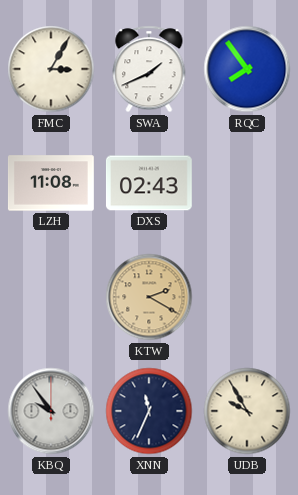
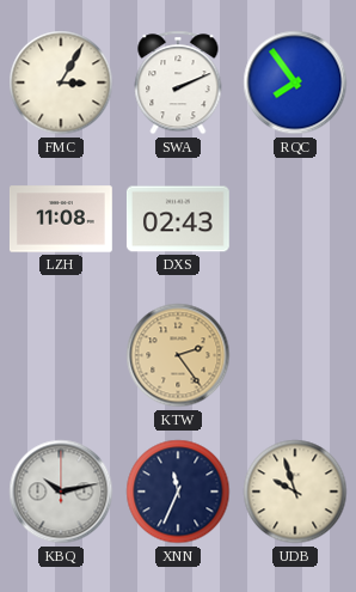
SWA: 1:41 -> 2:11 (178, 83)
KTW: 2:20 -> 2:24 (178, 355)
KBQ: 9:54 -> 10:13 (61, 492)
UDB: 9:55 -> 9:57 (295, 492)
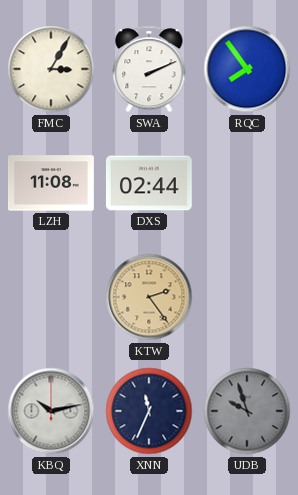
DXS: 02:43 -> 02:44 (149, 183)
UDB dial: cream -> grey (247, 411)
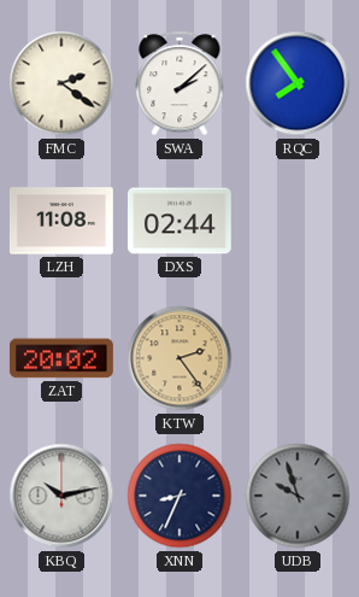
FMC: 3:05 -> 2:21 (61, 83)
SWA: 2:11 -> 2:08 (179, 83)
ZAT: none -> 20:02 (61, 358)
XNN: 11:34 -> 8:34 (179, 496)
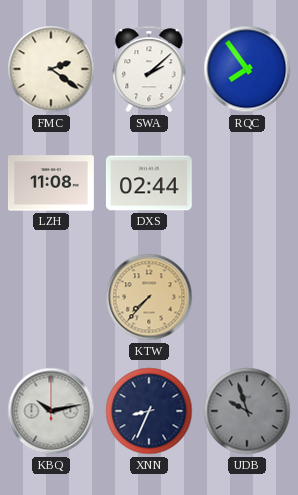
ZAT: 20:02 -> none (61, 358)
KTW: 2:24 -> 7:37 (149, 297)
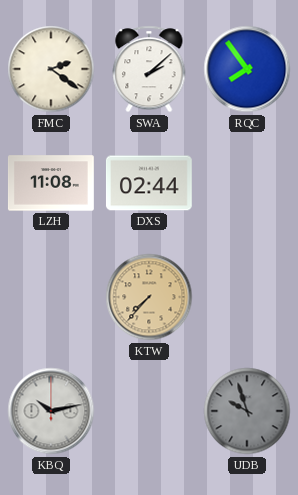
XNN: 8:34 -> none (149, 411)
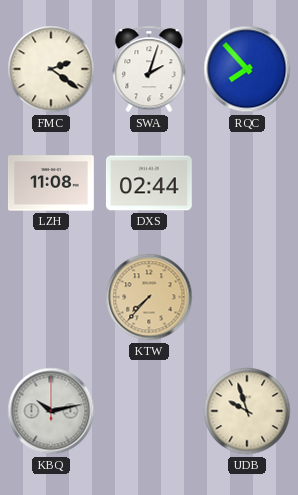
SWA: 2:08 -> 2:03 (149, 69)
RQC: 7:54 -> 7:53 (247, 69)
UDB dial: grey -> cream (247, 411)
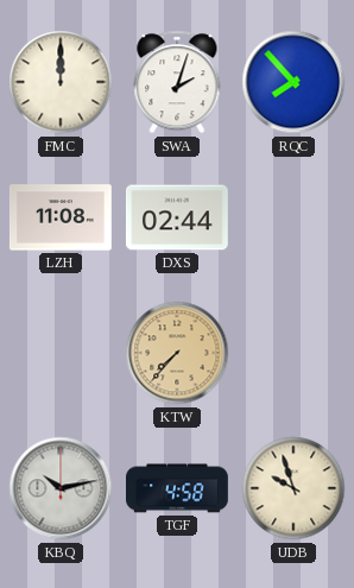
FMC: 2:21 -> 12:00 (61, 82)
TGF: none -> 4:58 (178, 488)
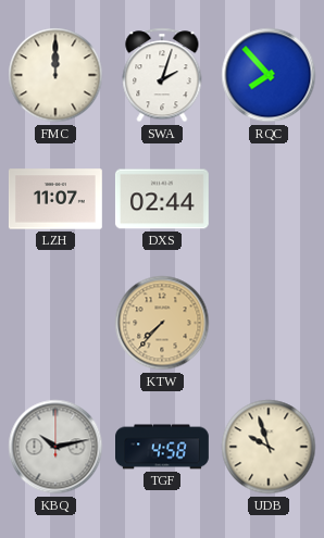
LZH: 11:08 -> 11:07 (55, 199)
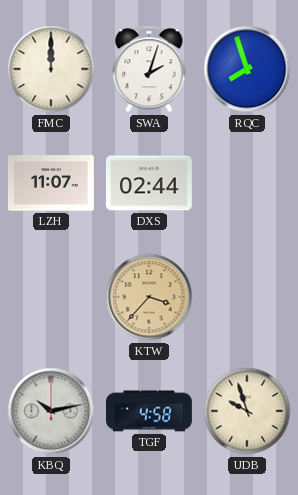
RQC: 7:53 -> 7:57 (247, 69)
KTW: 7:37 -> 3:37 (149, 297)
